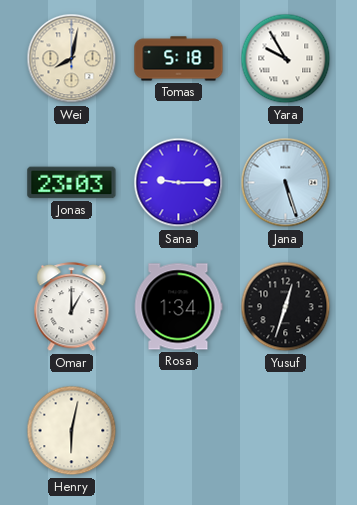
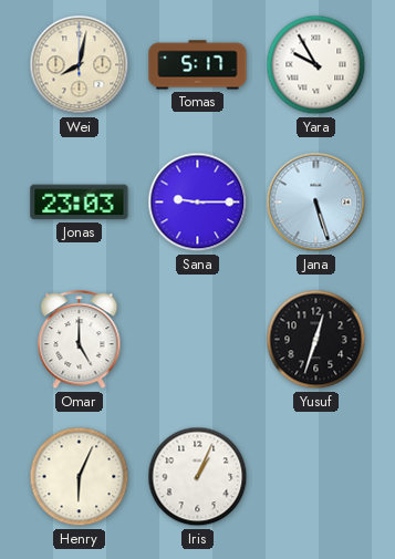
Tomas: 5:18 -> 5:17 (198, 65)
Omar: 1:00 -> 5:00 (80, 340)
Rosa: 1:34 -> none (178, 307)
Henry: 6:02 -> 6:04 (80, 477)
Iris: none -> 1:04 (198, 477)
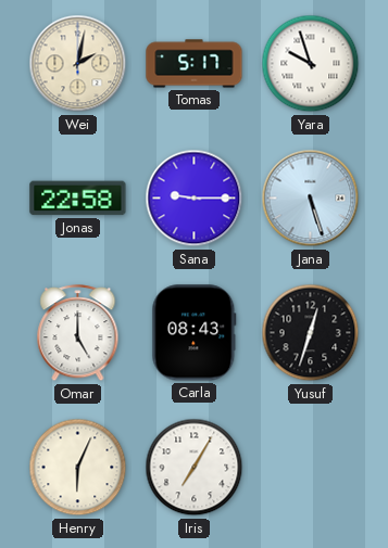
Wei: 8:02 -> 2:02 (78, 64)
Yara: 9:55 -> 9:57 (311, 64)
Jonas: 23:03 -> 22:58 (78, 199)
Carla: none -> 08:43 (195, 333)
Iris: 1:04 -> 7:05 (195, 468)
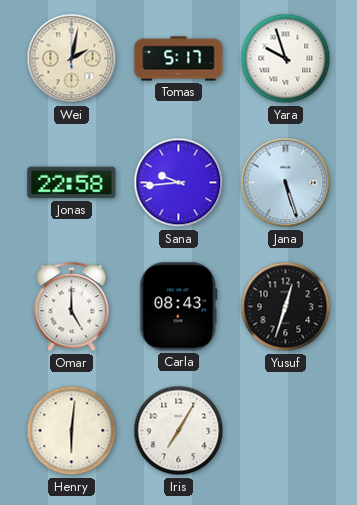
Sana: 9:15 -> 9:44 (179, 183)
Henry: 6:04 -> 6:01 (72, 431)
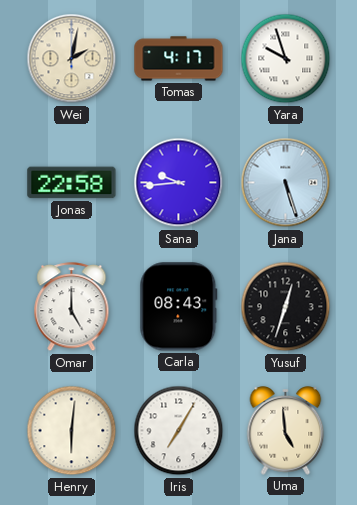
Tomas: 5:17 -> 4:17 (179, 59)
Uma: none -> 4:59 (286, 431)
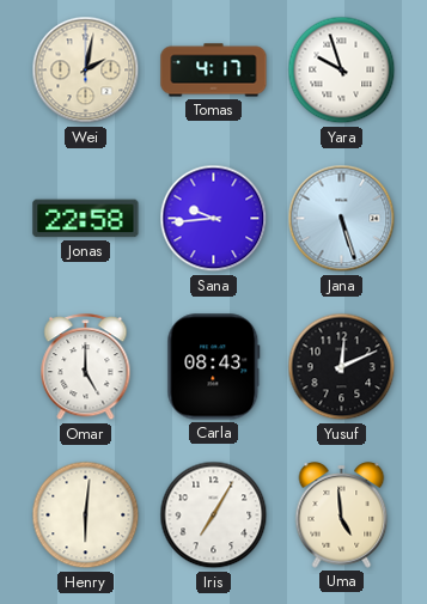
Yusuf: 12:33 -> 12:11 (342, 367)
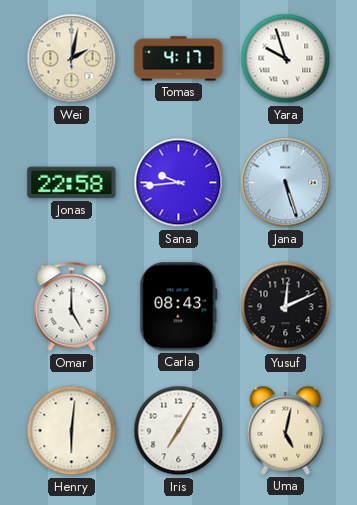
Uma: 4:59 -> 5:02 (286, 431)
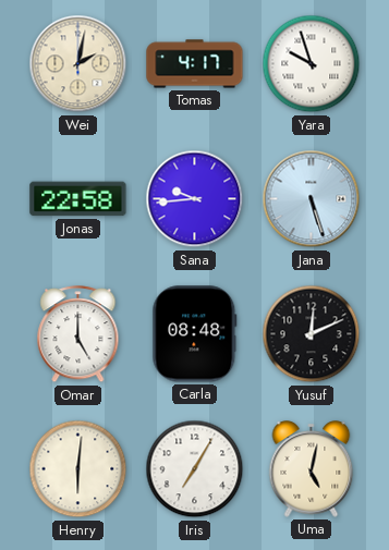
Carla: 08:43 -> 08:48 (195, 334)
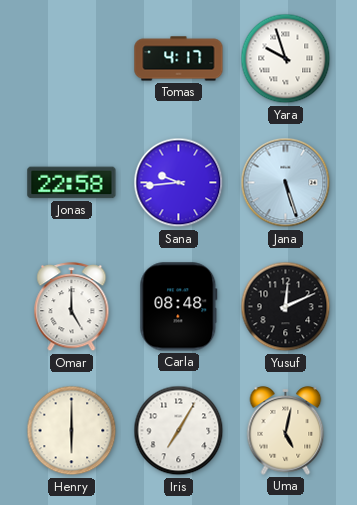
Wei: 2:02 -> none (78, 64)
Henry: 6:01 -> 6:00 (72, 431)
